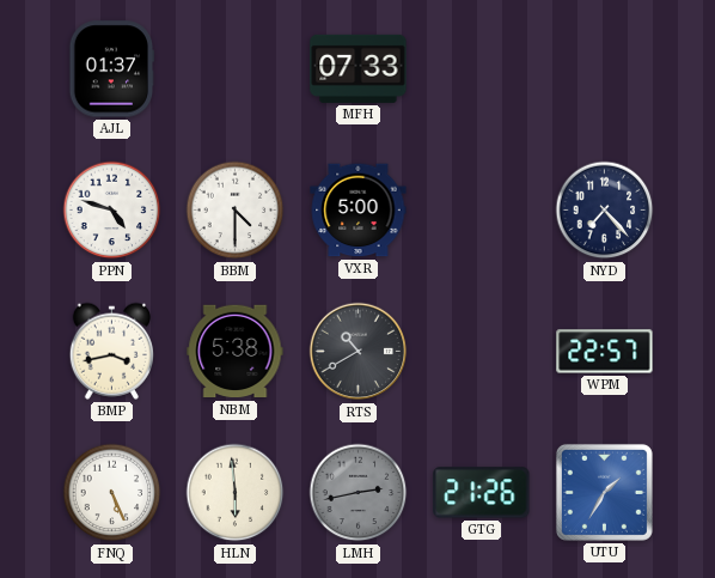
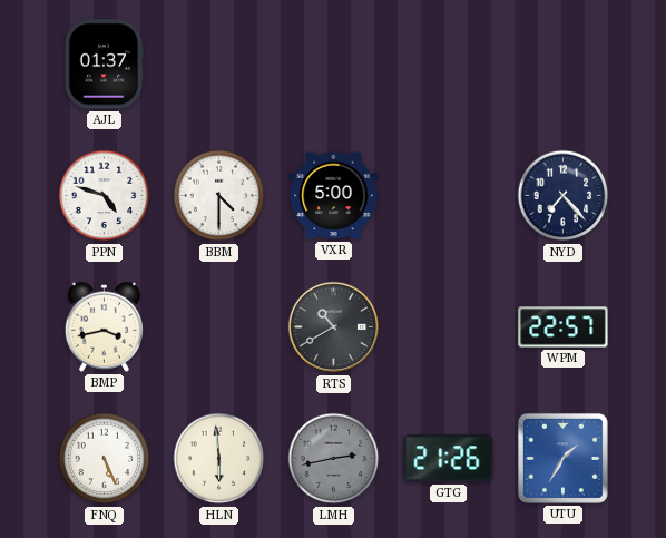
MFH: 07:33 -> none (359, 68)
NBM: 5:38 -> none (236, 352)
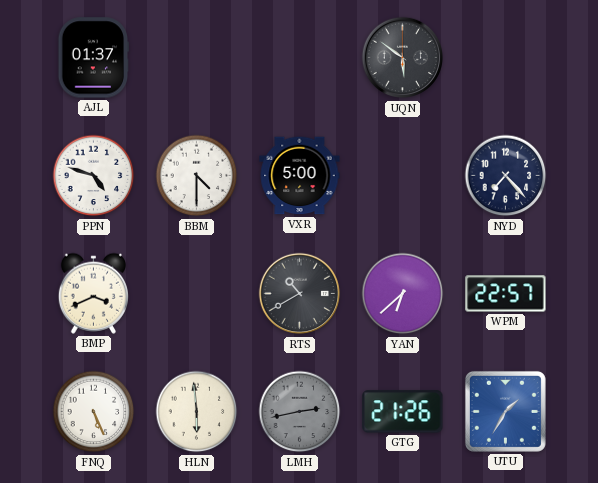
UQN: none -> 5:51 (403, 58)
BMP: 3:43 -> 3:41 (93, 293)
YAN: none -> 6:38 (403, 294)
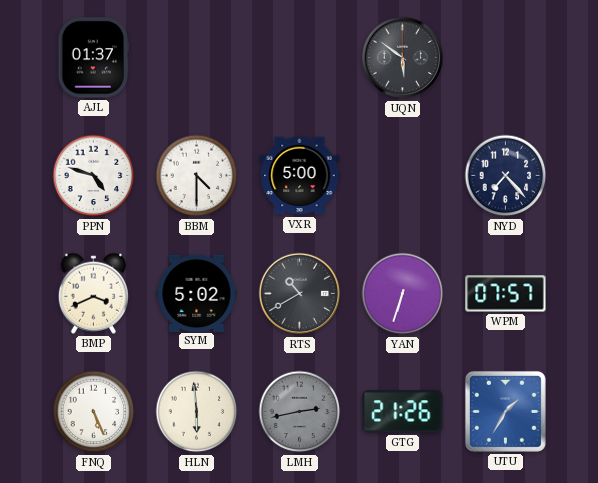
SYM: none -> 5:02 (197, 293)
YAN: 6:38 -> 6:33 (403, 294)
WPM: 22:57 -> 07:57 (506, 294)
